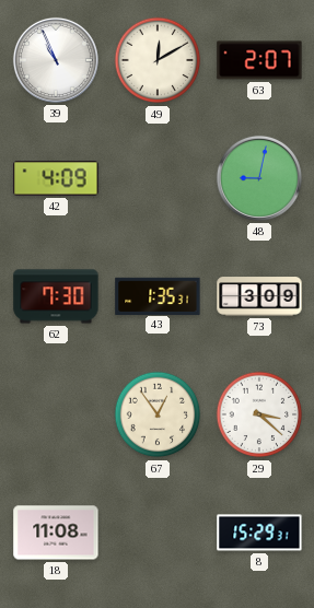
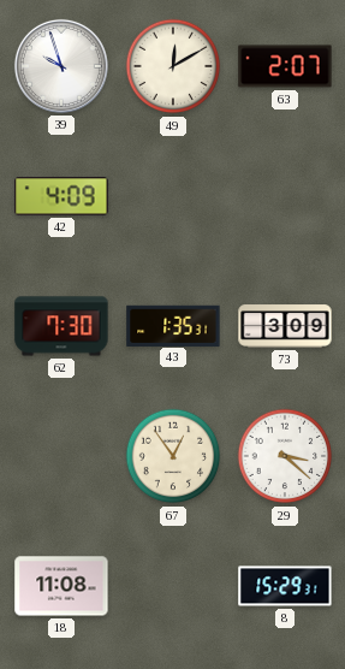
39: 10:56 -> 9:57 (61, 66)
48: 9:02 -> none (259, 178)
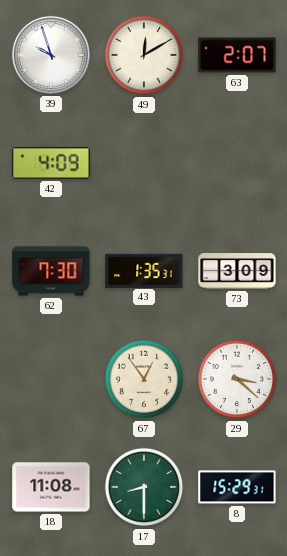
17: none -> 8:30 (144, 487)
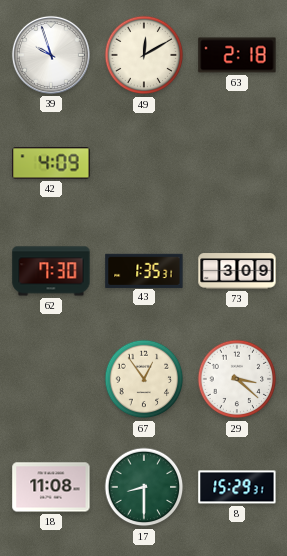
63: 2:07 -> 2:18 (237, 55)
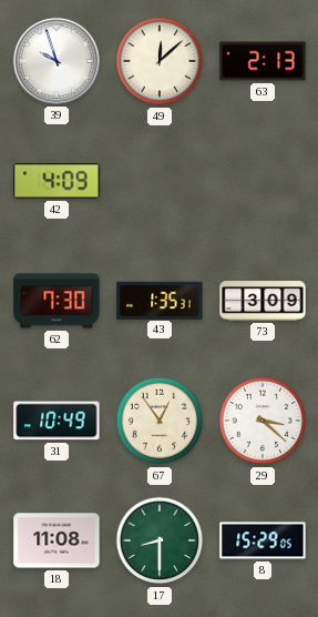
49: 12:10 -> 12:08 (160, 61)
63: 2:18 -> 2:13 (263, 61)
31: none -> 10:49 (57, 421)
8: 15:29:31 -> 15:29:05 (263, 540)
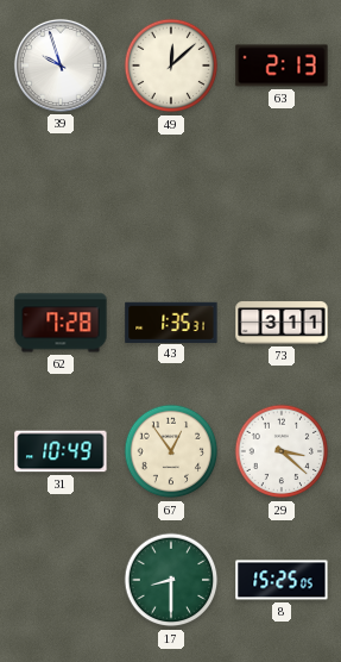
42: 4:09 -> none (57, 181)
62: 7:30 -> 7:28 (61, 323)
73: 3:09 -> 3:11 (282, 323)
18: 11:08 -> none (57, 540)
8: 15:29 -> 15:25 (282, 580)
